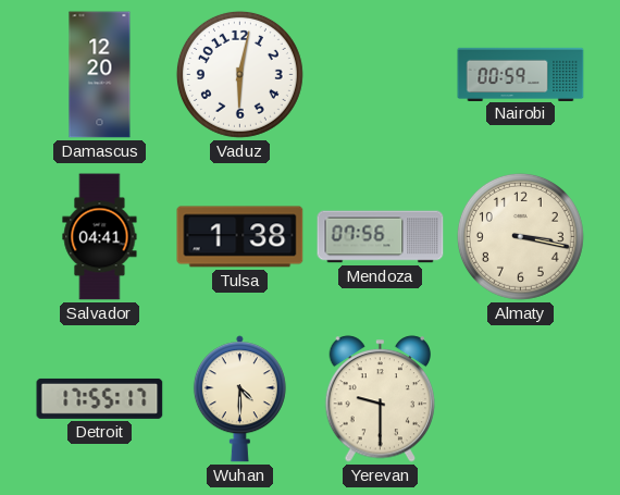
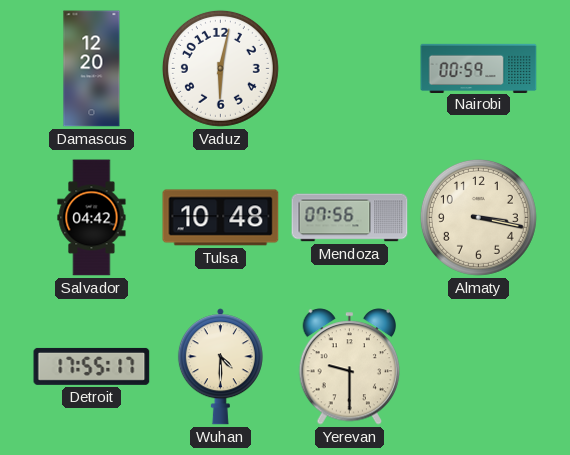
Salvador: 04:41 -> 04:42 (92, 218)
Tulsa: 1:38 -> 10:48 (221, 218)
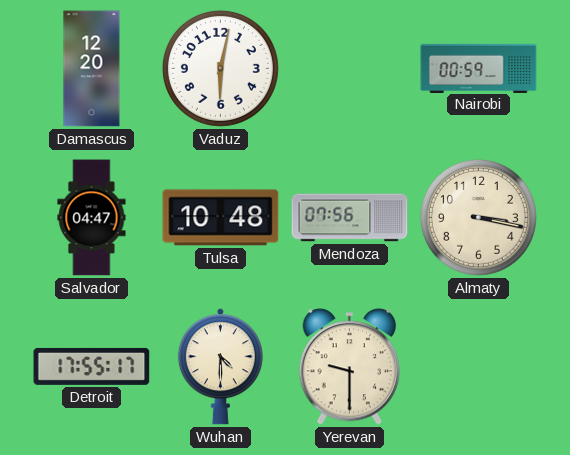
Salvador: 04:42 -> 04:47 (92, 218)
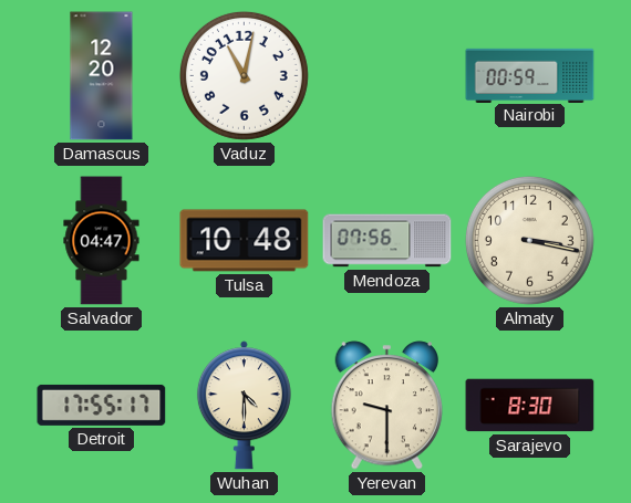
Vaduz: 6:02 -> 11:02 (244, 75)
Sarajevo: none -> 8:30 (530, 406)
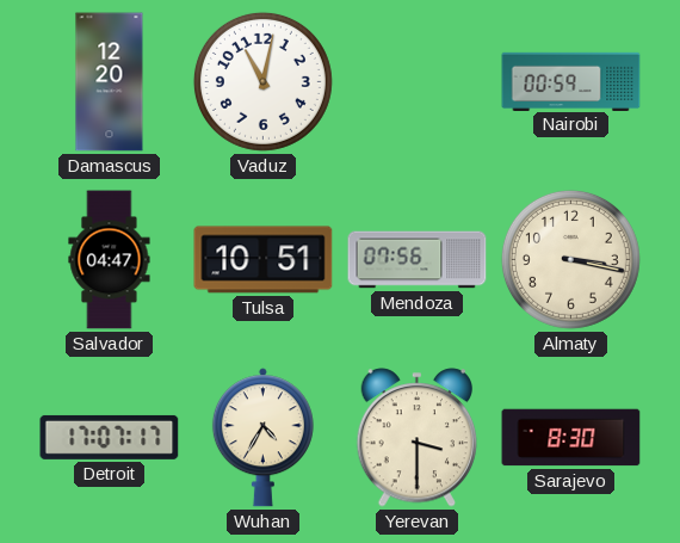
Tulsa: 10:48 -> 10:51 (264, 260)
Detroit: 17:55 -> 17:07 (110, 437)
Wuhan: 4:30 -> 4:35 (262, 438)
Yerevan: 9:30 -> 3:30 (418, 438)
